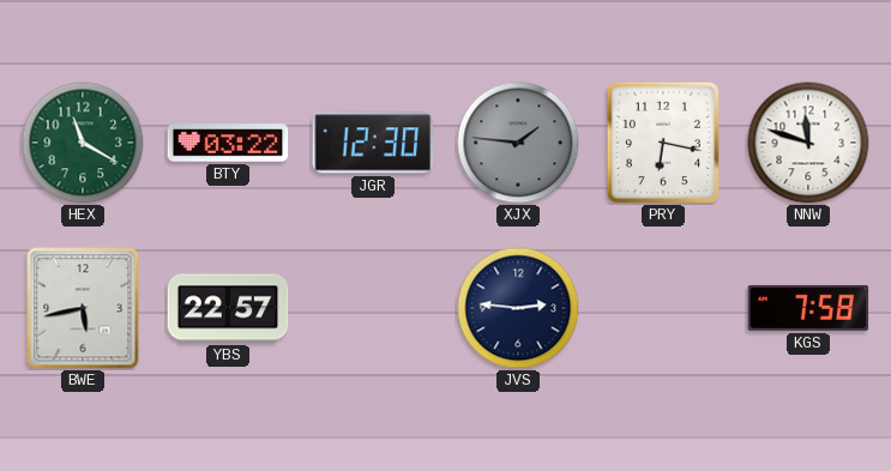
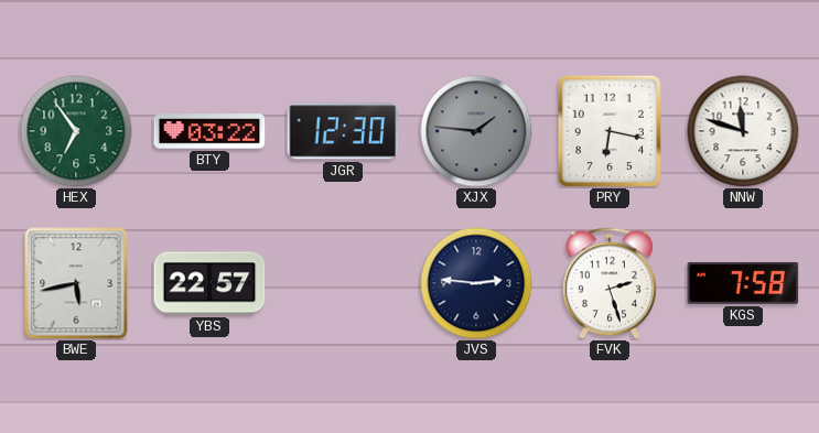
HEX: 11:20 -> 6:54 (76, 131)
FVK: none -> 2:27 (610, 283)
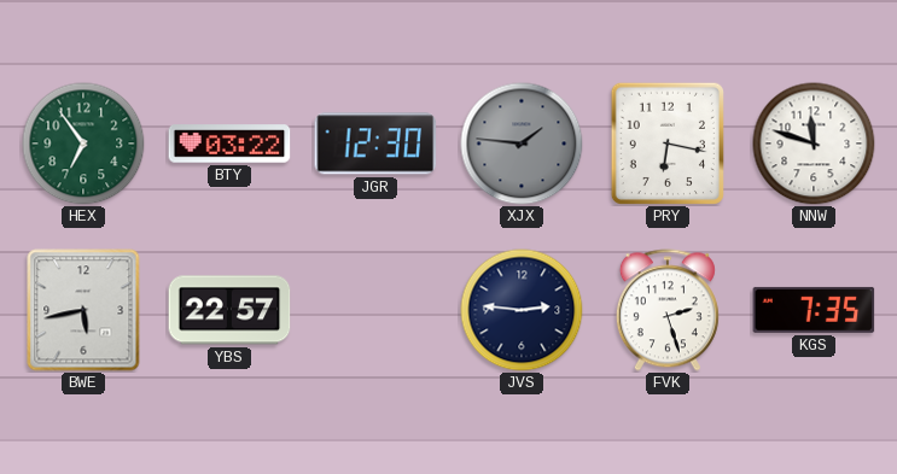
KGS: 7:58 -> 7:35 (814, 310)
